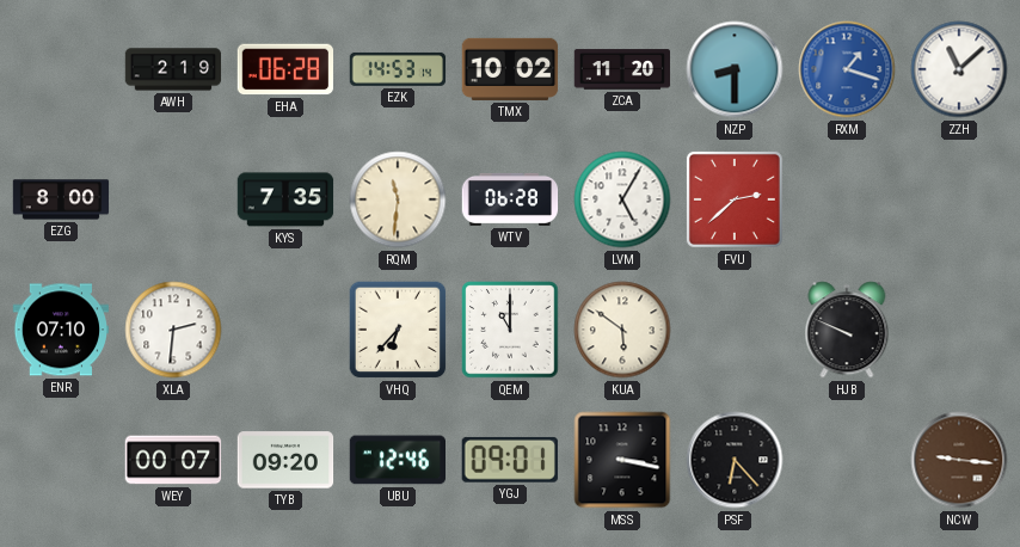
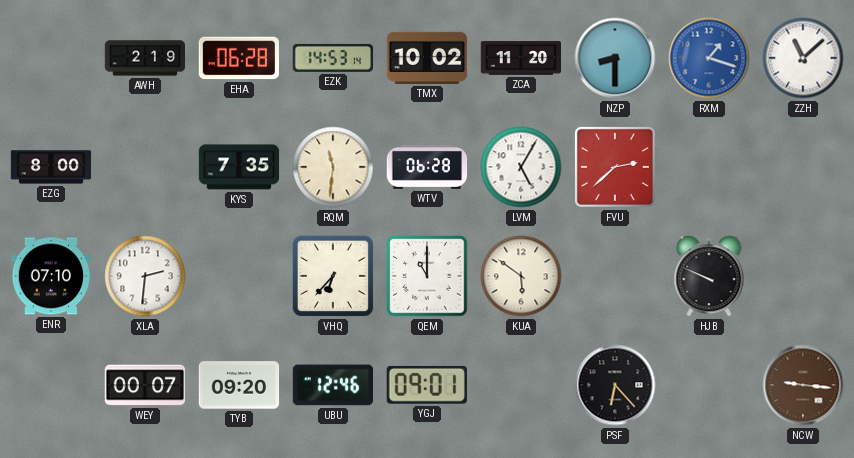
MSS: 3:17 -> none (622, 460)
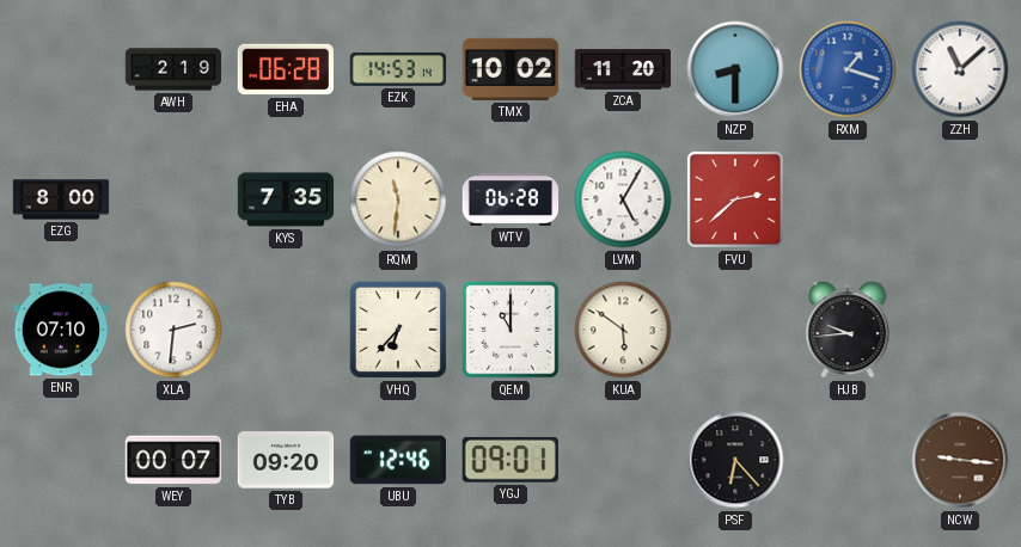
HJB: 9:49 -> 9:44 (848, 330)
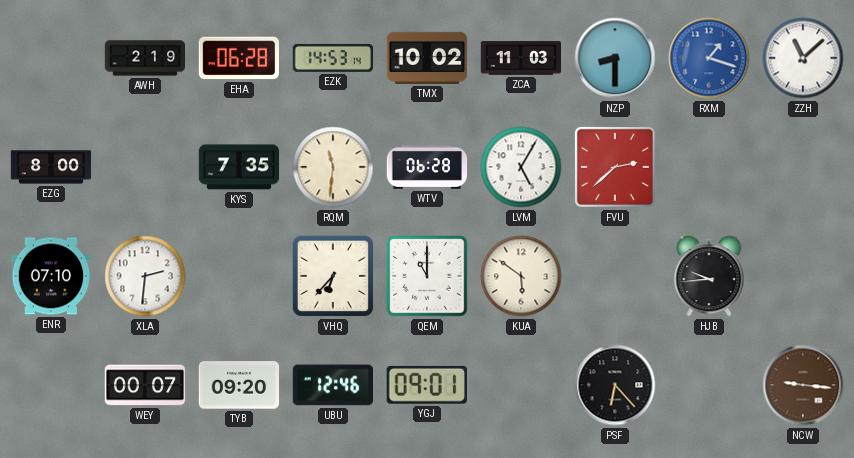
ZCA: 11:20 -> 11:03 (521, 58)
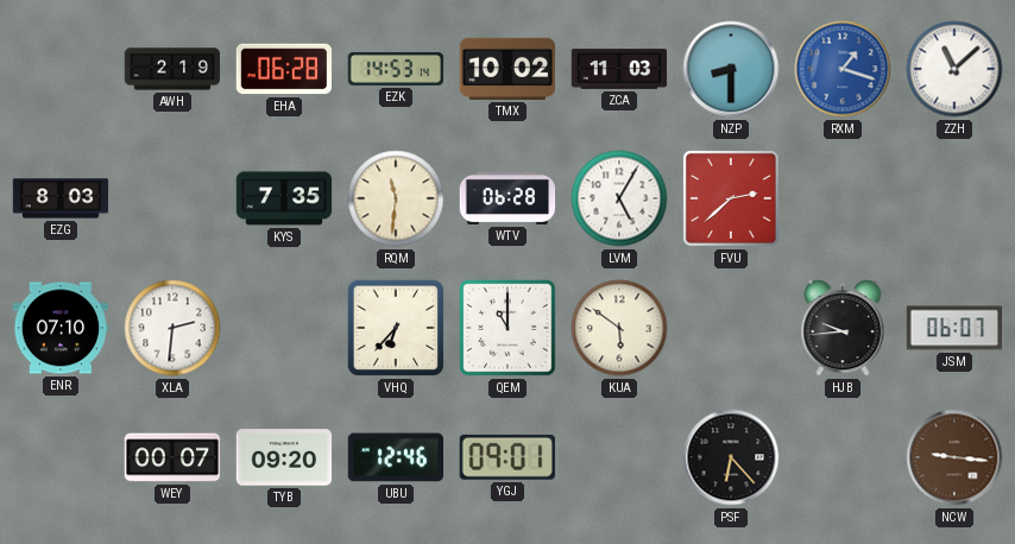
EZG: 8:00 -> 8:03 (61, 198)
JSM: none -> 06:07 (954, 328)
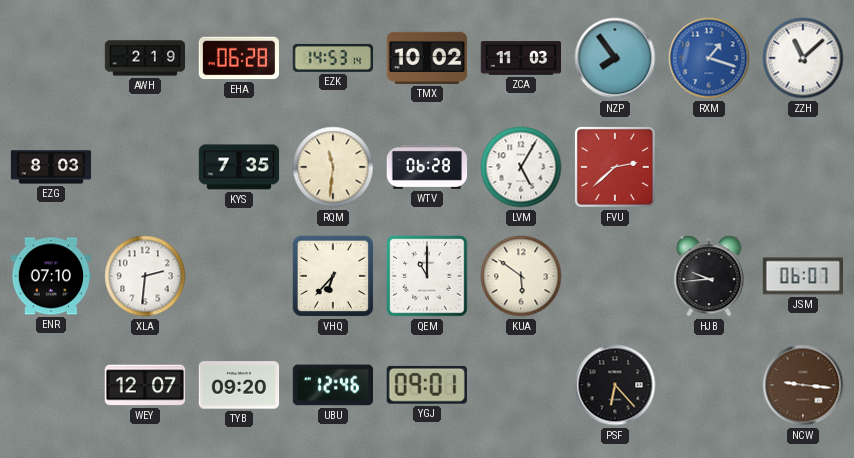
NZP: 8:30 -> 7:54 (615, 58)
WEY: 00:07 -> 12:07 (145, 385)
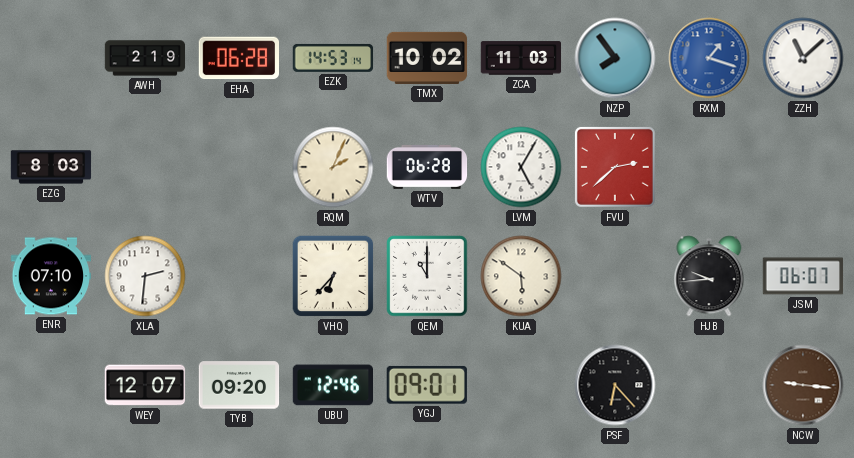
KYS: 7:35 -> none (239, 167)
RQM: 11:31 -> 2:04 (333, 167)
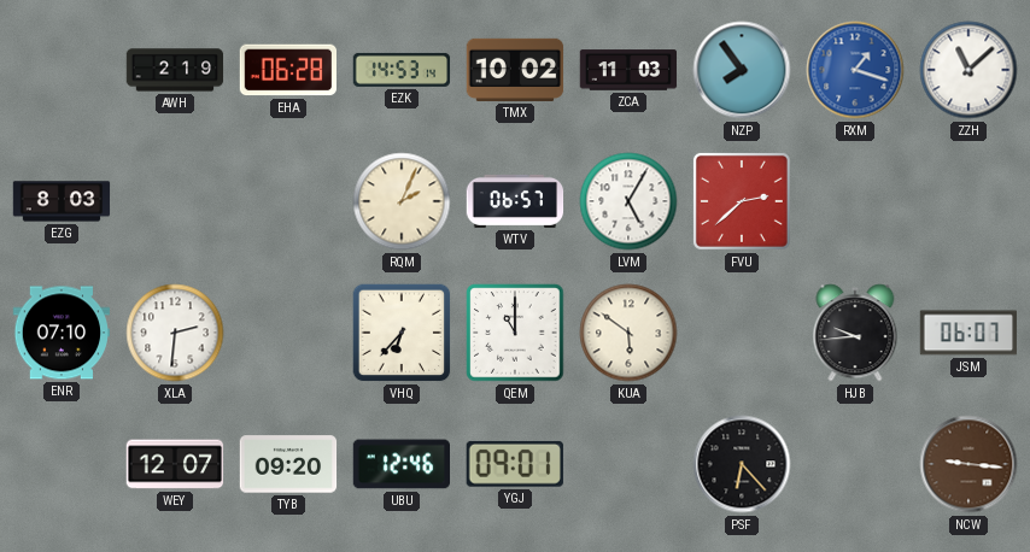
WTV: 06:28 -> 06:57 (515, 201)
